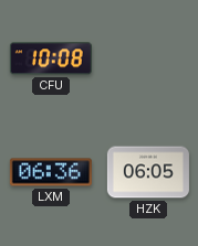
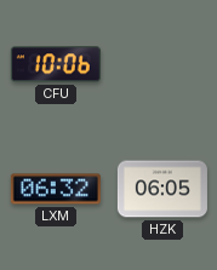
CFU: 10:08 -> 10:06 (56, 64)
LXM: 06:36 -> 06:32 (56, 189)
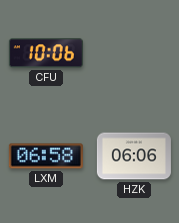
LXM: 06:32 -> 06:58 (46, 156)
HZK: 06:05 -> 06:06 (134, 156)
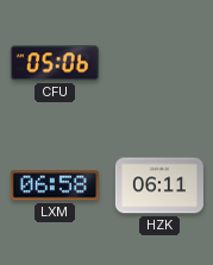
CFU: 10:06 -> 05:06 (55, 63)
HZK: 06:06 -> 06:11 (159, 185)
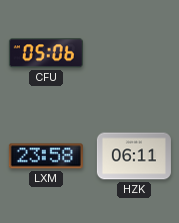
LXM: 06:58 -> 23:58 (46, 156)
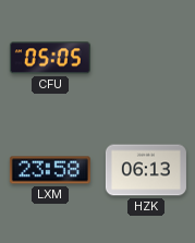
CFU: 05:06 -> 05:05 (50, 58)
HZK: 06:11 -> 06:13 (146, 170)
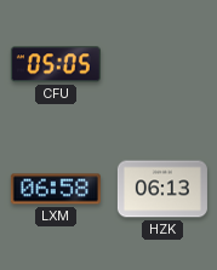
LXM: 23:58 -> 06:58 (56, 189)
